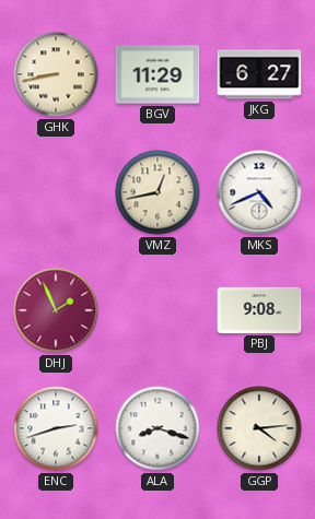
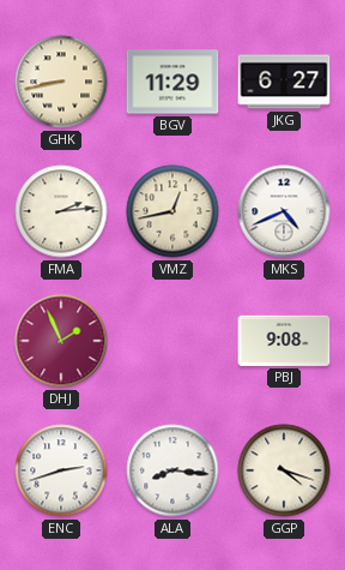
FMA: none -> 2:14 (61, 211)
ALA: 8:18 -> 8:16 (172, 470)
GGP: 4:14 -> 4:18 (284, 470)
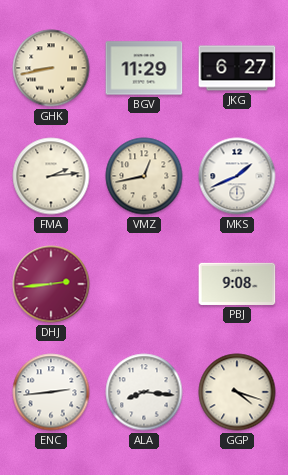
MKS: 4:41 -> 1:41 (237, 176)
DHJ: 1:56 -> 2:44 (51, 284)
ENC: 2:42 -> 2:44 (51, 392)
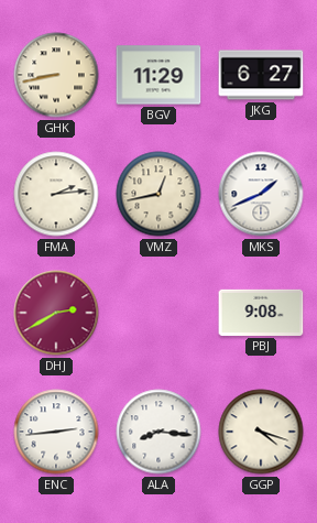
DHJ: 2:44 -> 2:40 (56, 313)
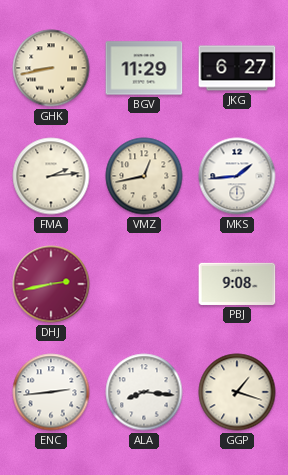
MKS: 1:41 -> 1:44 (237, 176)
DHJ: 2:40 -> 2:43 (51, 284)
GGP: 4:18 -> 1:18 (237, 392)
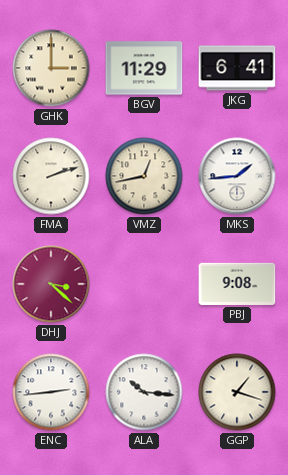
GHK: 8:43 -> 3:00 (51, 68)
JKG: 6:27 -> 6:41 (237, 68)
FMA: 2:14 -> 2:12 (51, 176)
DHJ: 2:43 -> 3:22 (51, 284)
ALA: 8:16 -> 10:16 (144, 392)
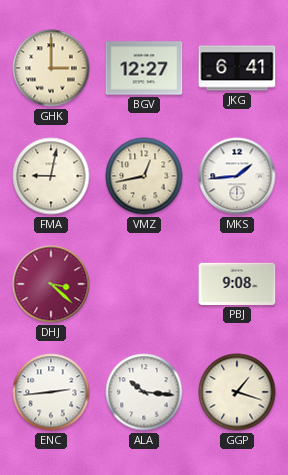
BGV: 11:29 -> 12:27 (144, 68)
FMA: 2:12 -> 9:02 (51, 176)
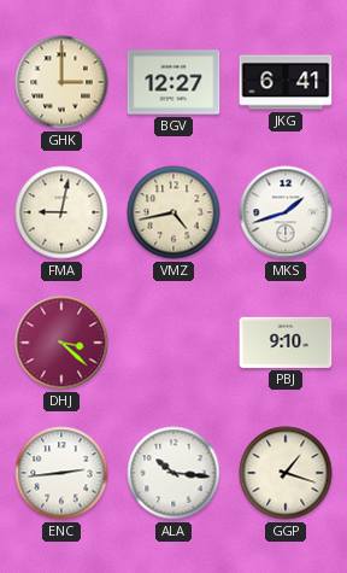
VMZ: 12:43 -> 4:43 (173, 212)
MKS: 1:44 -> 1:42 (286, 212)
PBJ: 9:08 -> 9:10 (286, 343)
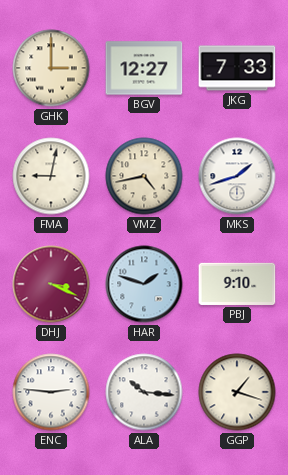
JKG: 6:41 -> 7:33 (237, 68)
DHJ: 3:22 -> 3:19 (51, 284)
HAR: none -> 1:48 (144, 284)
ENC: 2:44 -> 2:46 (51, 392)
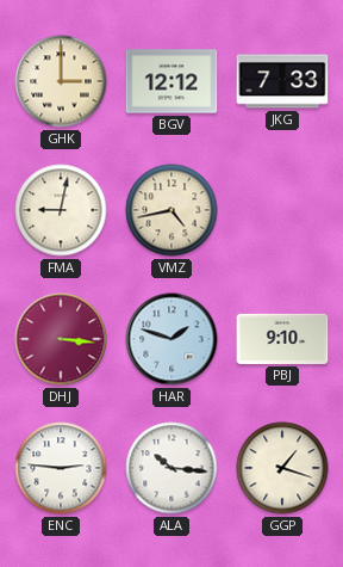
BGV: 12:27 -> 12:12 (171, 81)
MKS: 1:42 -> none (237, 176)
DHJ: 3:19 -> 3:16 (61, 339)
